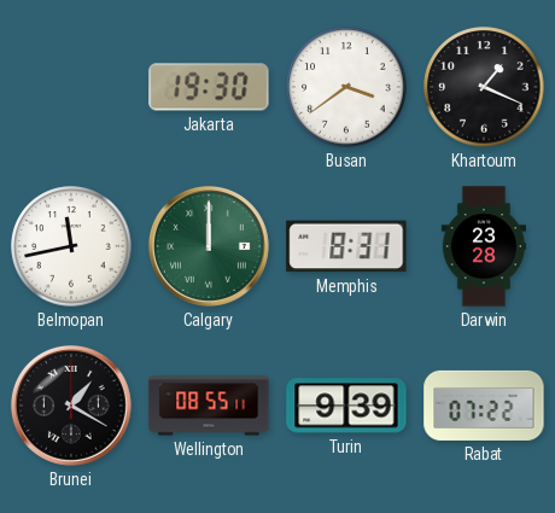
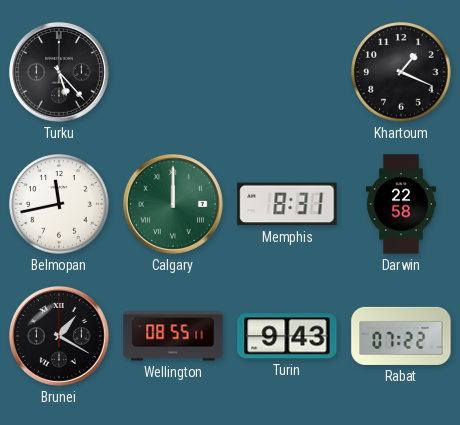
Turku: none -> 5:23 (59, 72)
Jakarta: 19:30 -> none (209, 87)
Busan: 3:39 -> none (346, 87)
Darwin: 23:28 -> 22:58 (400, 204)
Turin: 9:39 -> 9:43 (287, 336)
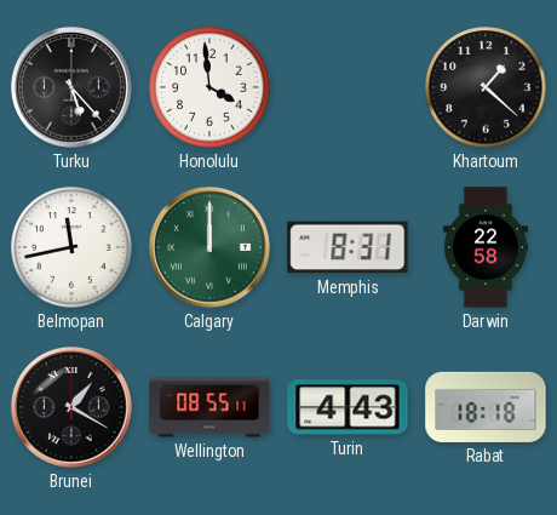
Honolulu: none -> 3:59 (209, 87)
Khartoum: 1:19 -> 1:22 (486, 87)
Turin: 9:43 -> 4:43 (348, 407)
Rabat: 07:22 -> 18:18 (486, 407)
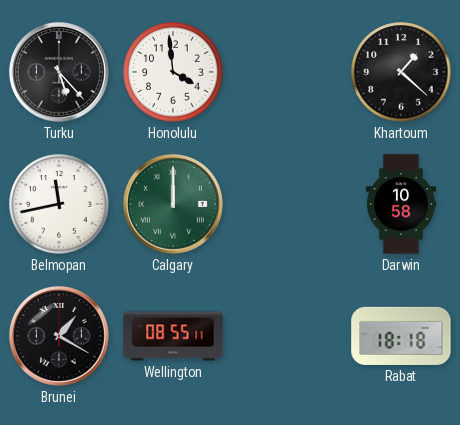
Memphis: 8:31 -> none (348, 247)
Darwin: 22:58 -> 10:58 (400, 204)
Turin: 4:43 -> none (348, 407)
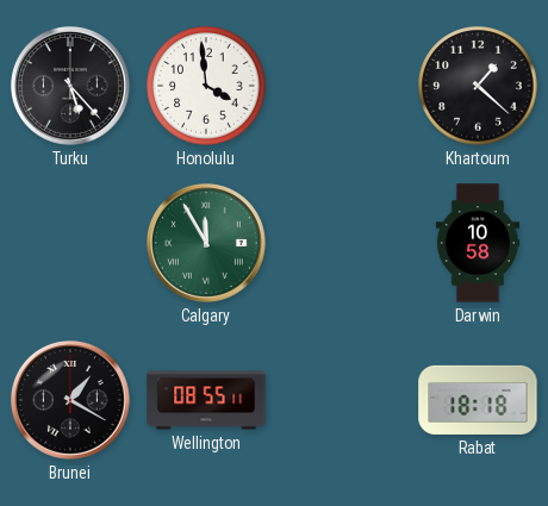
Belmopan: 11:43 -> none (59, 204)
Calgary: 12:00 -> 11:55 (206, 243)
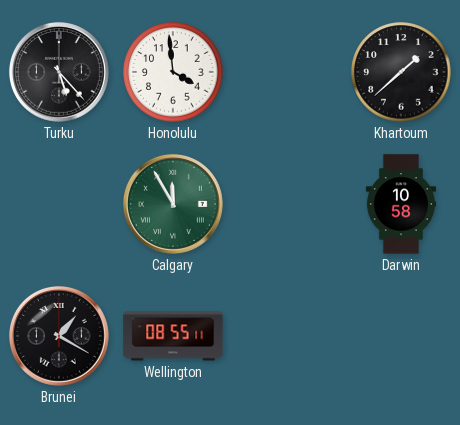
Khartoum: 1:22 -> 1:38 (401, 72)
Rabat: 18:18 -> none (478, 400)
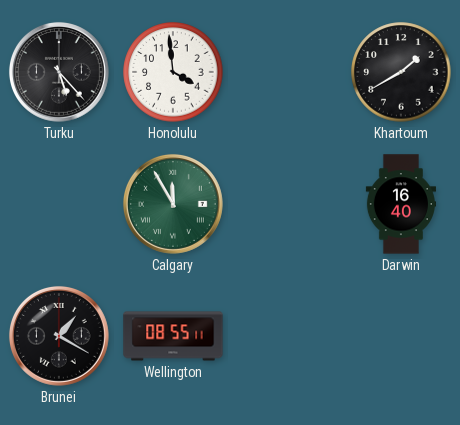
Khartoum: 1:38 -> 1:40 (401, 72)
Darwin: 10:58 -> 16:40 (400, 204)
